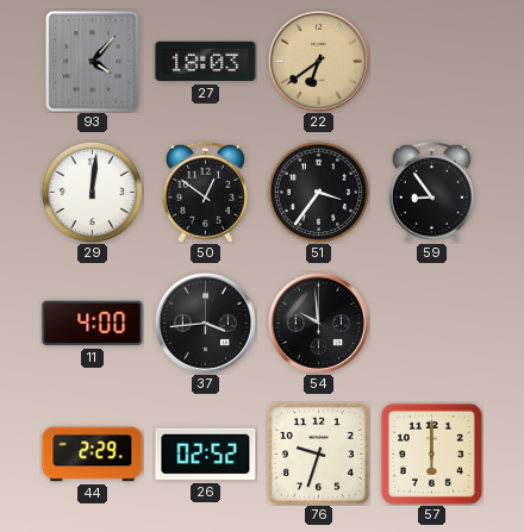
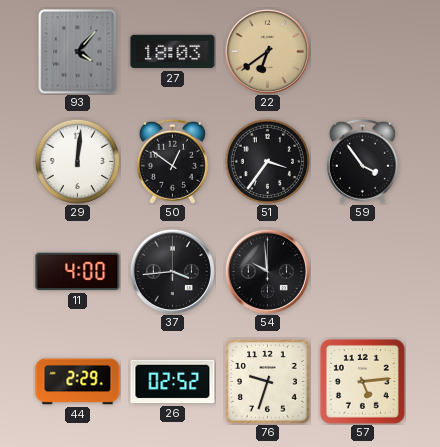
59: 8:54 -> 3:54 (362, 161)
57: 6:00 -> 5:14 (362, 381)
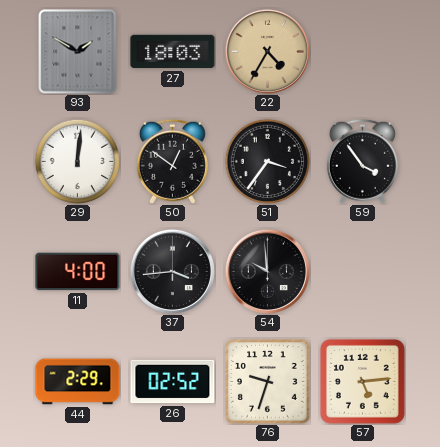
93: 4:07 -> 1:50 (78, 52)
22: 6:39 -> 4:35 (267, 51)
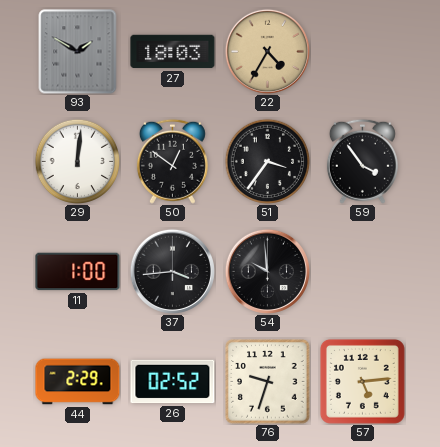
11: 4:00 -> 1:00 (78, 272)
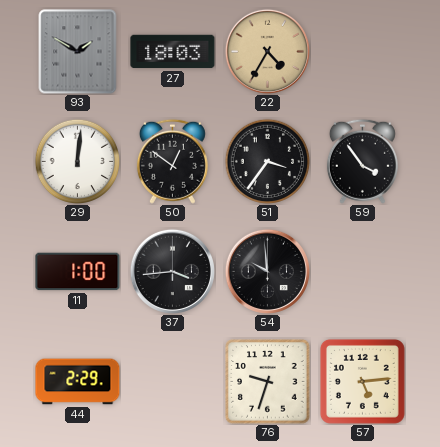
26: 02:52 -> none (173, 382)
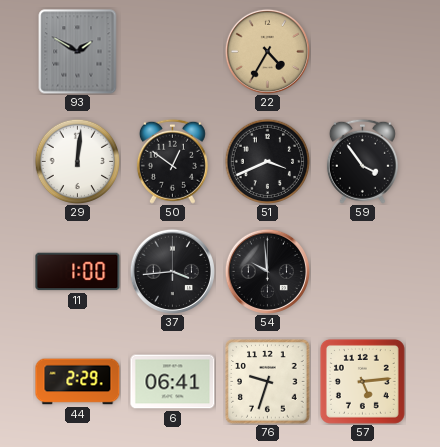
27: 18:03 -> none (173, 52)
51: 3:36 -> 3:41 (267, 161)
6: none -> 06:41 (173, 382)
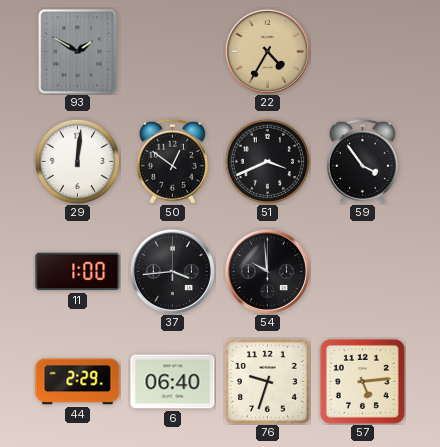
6: 06:41 -> 06:40 (173, 382)
